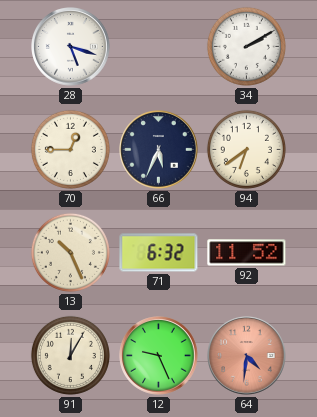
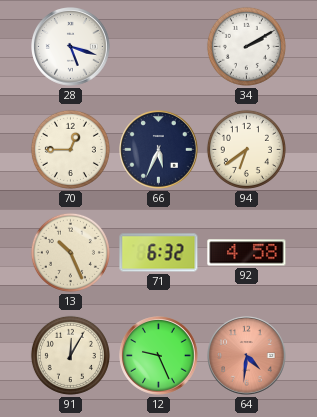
92: 11:52 -> 4:58 (247, 253)
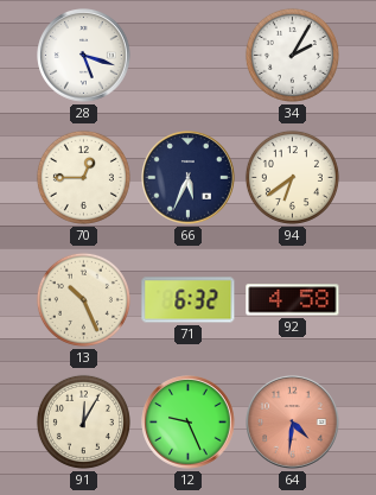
34: 2:10 -> 2:05 (292, 55)
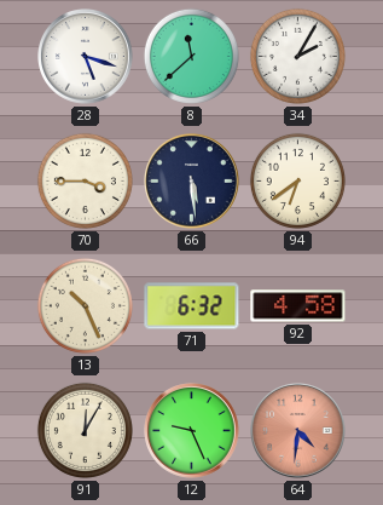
8: none -> 11:38 (191, 56)
70: 12:45 -> 3:45 (85, 180)
66: 5:34 -> 5:29 (192, 182)
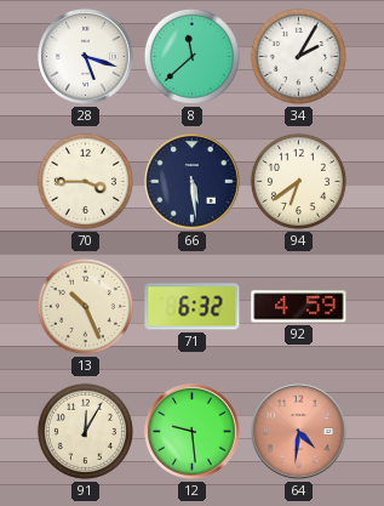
92: 4:58 -> 4:59 (299, 307)
12: 9:26 -> 9:29 (193, 432)
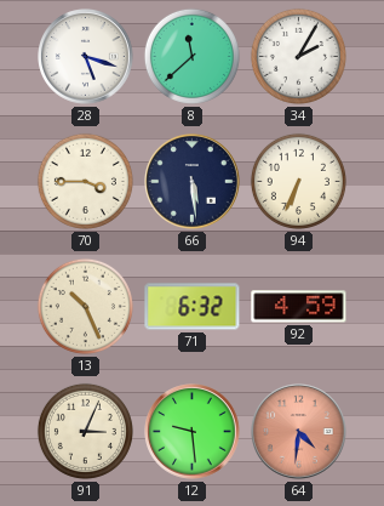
94: 6:39 -> 6:34 (298, 181)
91: 12:05 -> 3:04 (85, 431)
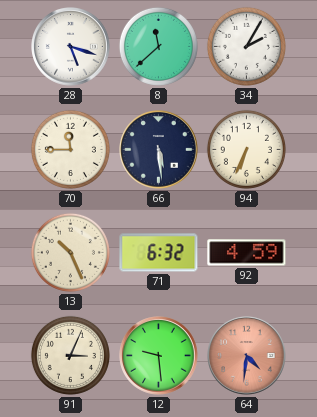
70: 3:45 -> 11:45 (70, 149)
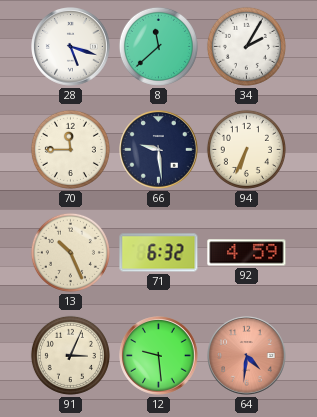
66: 5:29 -> 9:29 (159, 150)
